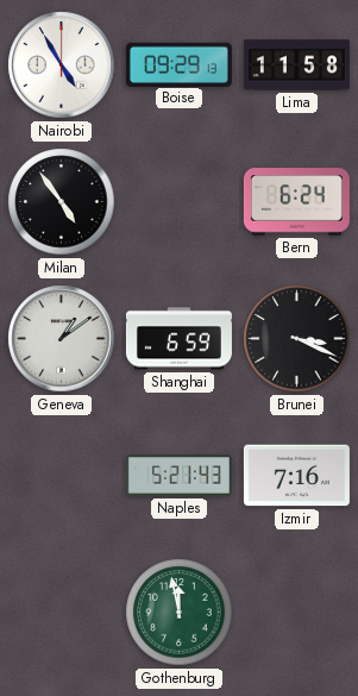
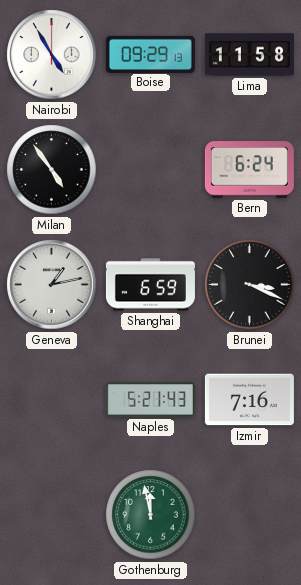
Geneva: 1:09 -> 1:13 (52, 285)
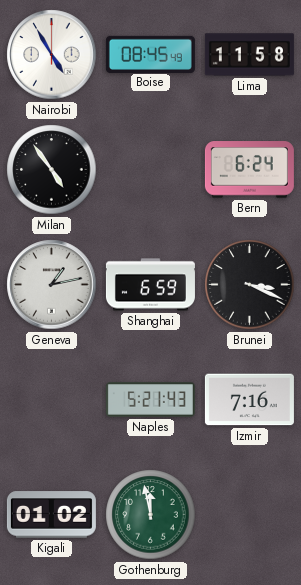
Boise: 09:29 -> 08:45 (150, 54)
Kigali: none -> 01:02 (51, 515)
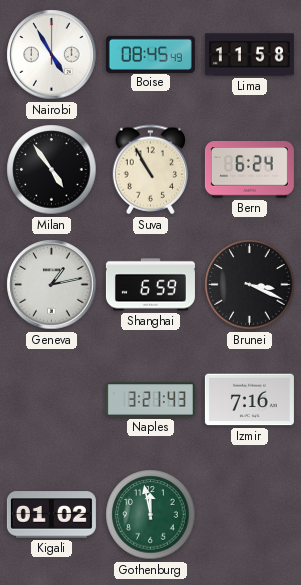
Suva: none -> 10:55 (150, 170)
Naples: 5:21 -> 3:21 (150, 400)
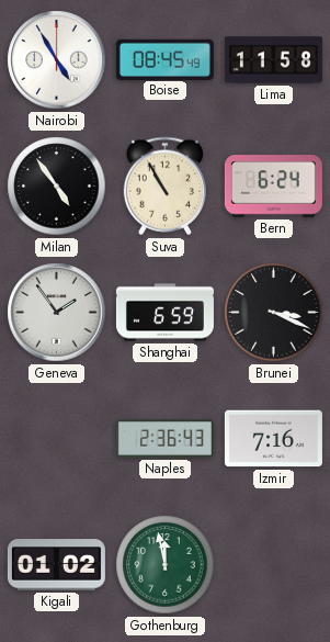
Geneva: 1:13 -> 1:54 (57, 313)
Naples: 3:21 -> 2:36 (164, 439)
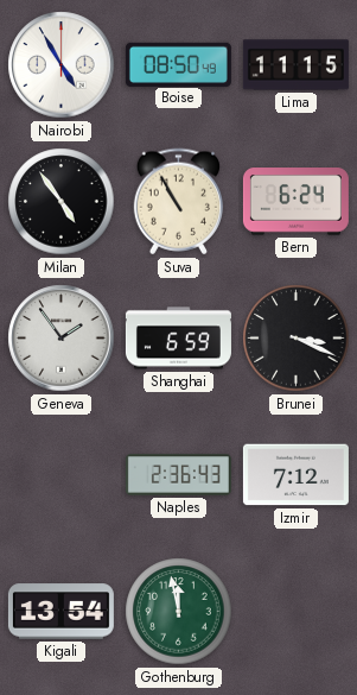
Boise: 08:45 -> 08:50 (178, 64)
Lima: 11:58 -> 11:15 (295, 65)
Izmir: 7:16 -> 7:12 (295, 475)
Kigali: 01:02 -> 13:54 (60, 612)
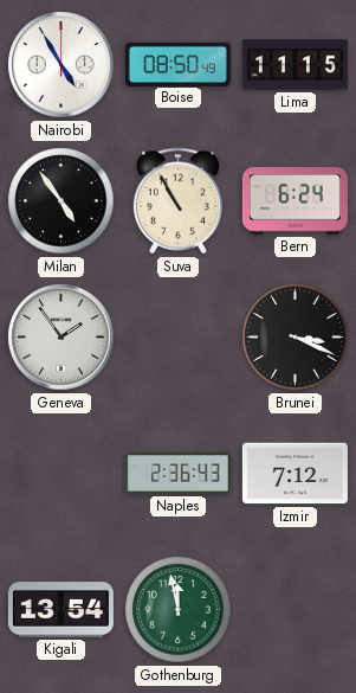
Shanghai: 6:59 -> none (178, 339)
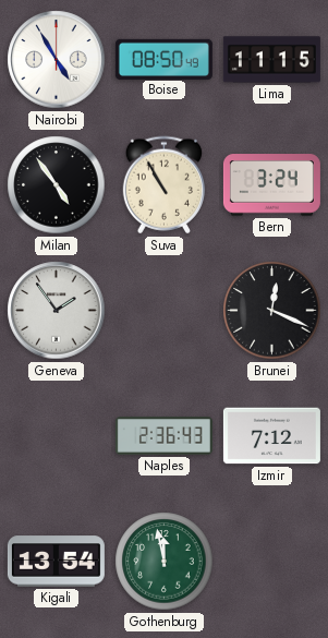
Bern: 6:24 -> 3:24 (271, 185)
Brunei: 3:19 -> 12:19 (272, 311)
